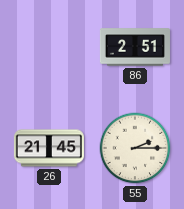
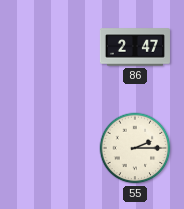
86: 2:51 -> 2:47 (135, 47)
26: 21:45 -> none (49, 148)
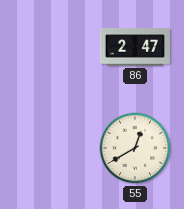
55: 2:15 -> 12:40 (135, 148)
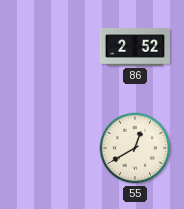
86: 2:47 -> 2:52 (135, 47)
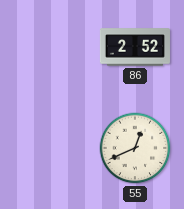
55: 12:40 -> 12:41 (135, 148)
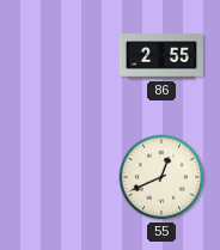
86: 2:52 -> 2:55 (161, 56)
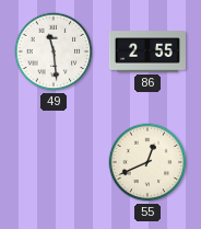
49: none -> 11:29 (54, 51)
